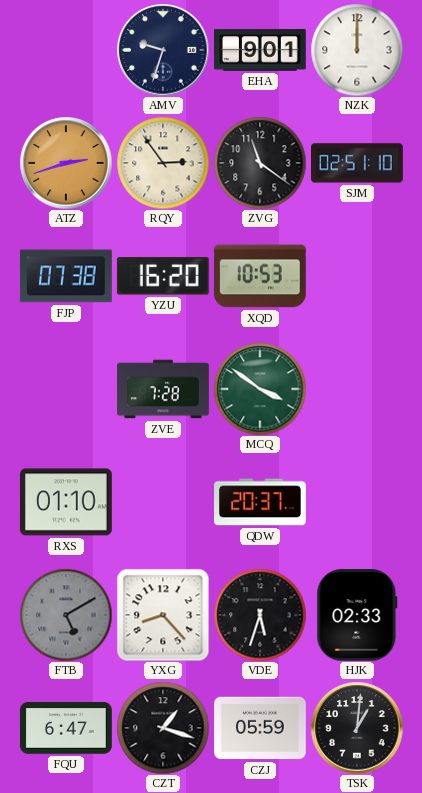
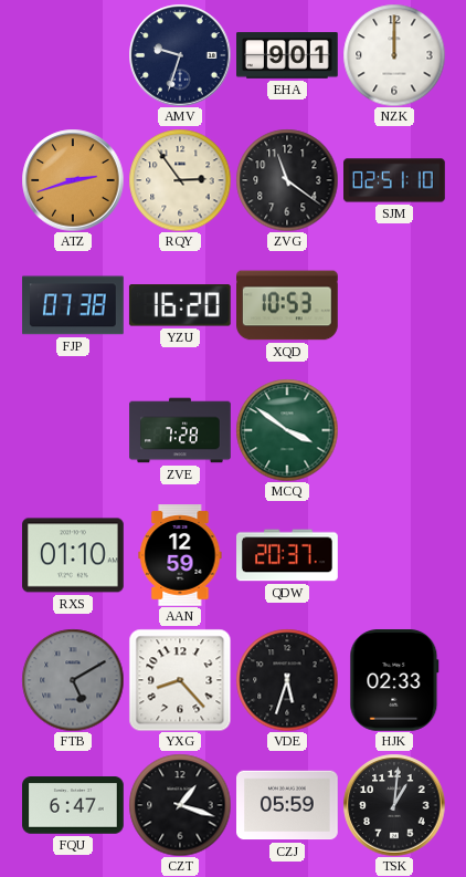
AAN: none -> 12:59 (180, 556)
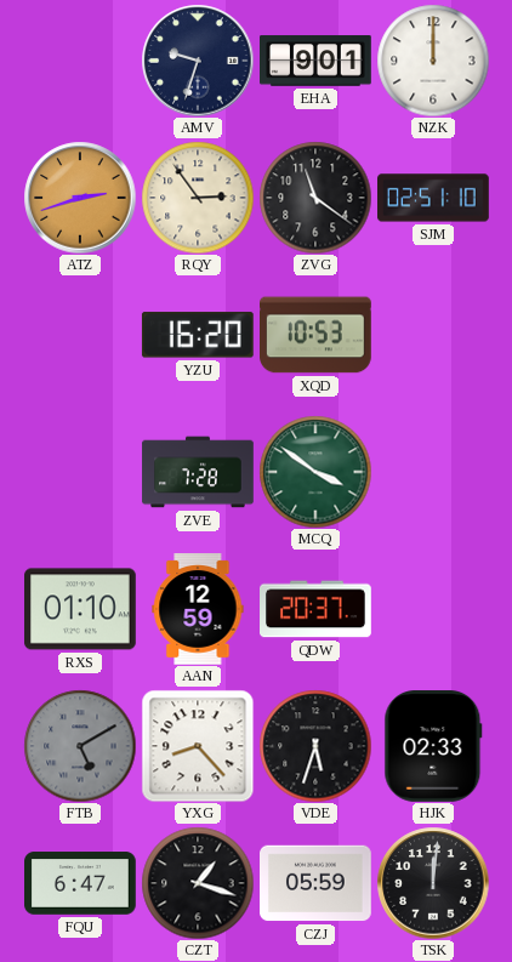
FJP: 07:38 -> none (74, 305)
TSK: 1:01 -> 12:01 (433, 883)
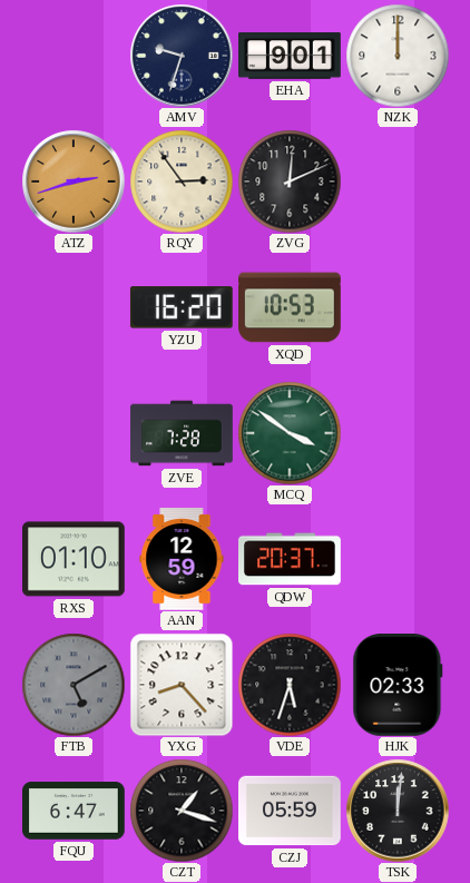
ZVG: 11:21 -> 12:11 (290, 181)
SJM: 02:51 -> none (433, 198)
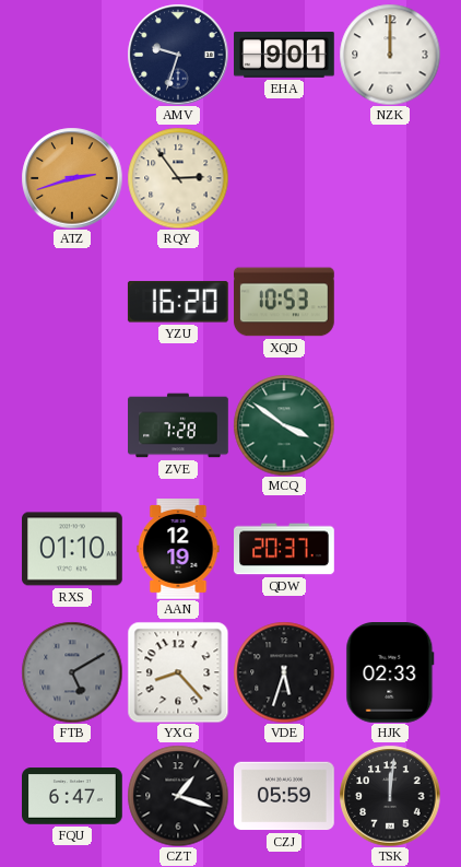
ZVG: 12:11 -> none (290, 181)
AAN: 12:59 -> 12:19 (178, 550)
